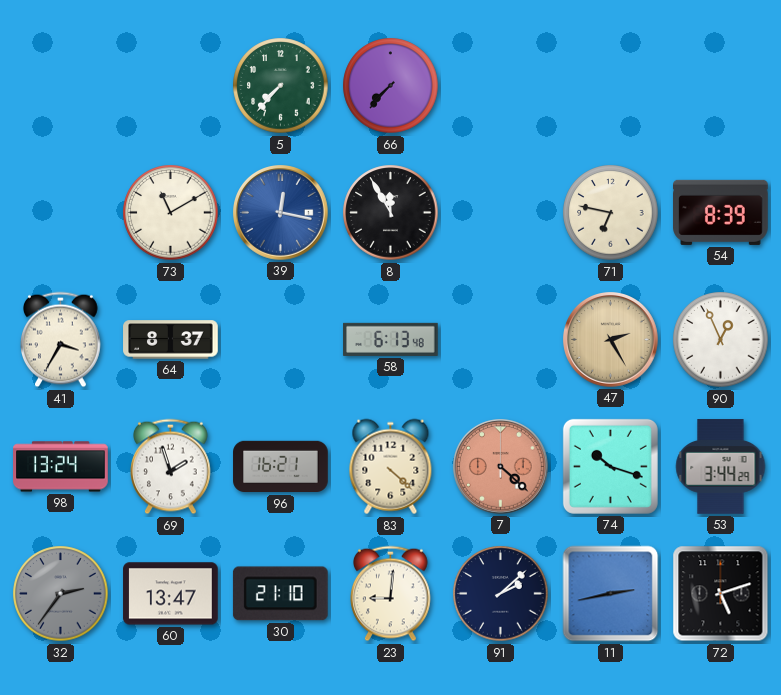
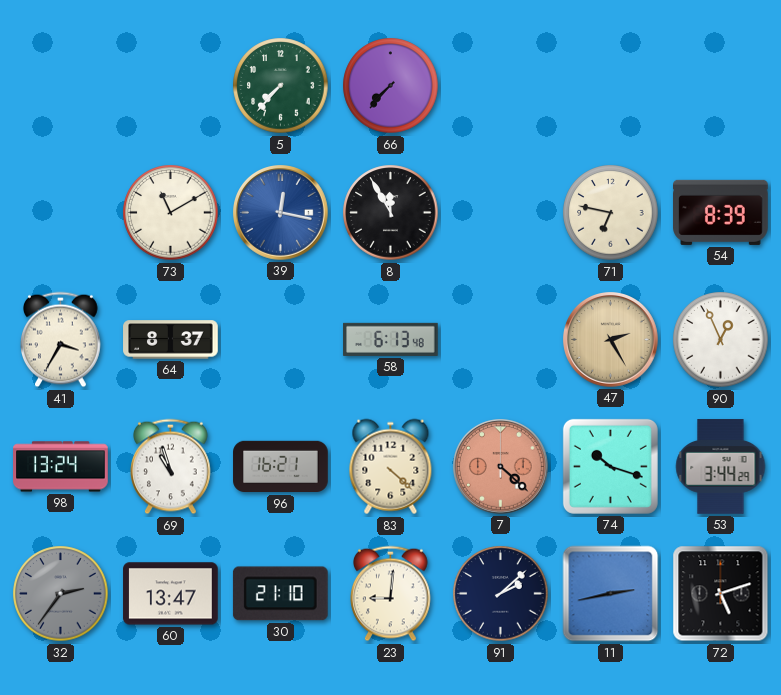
69: 1:57 -> 10:57 (171, 467)
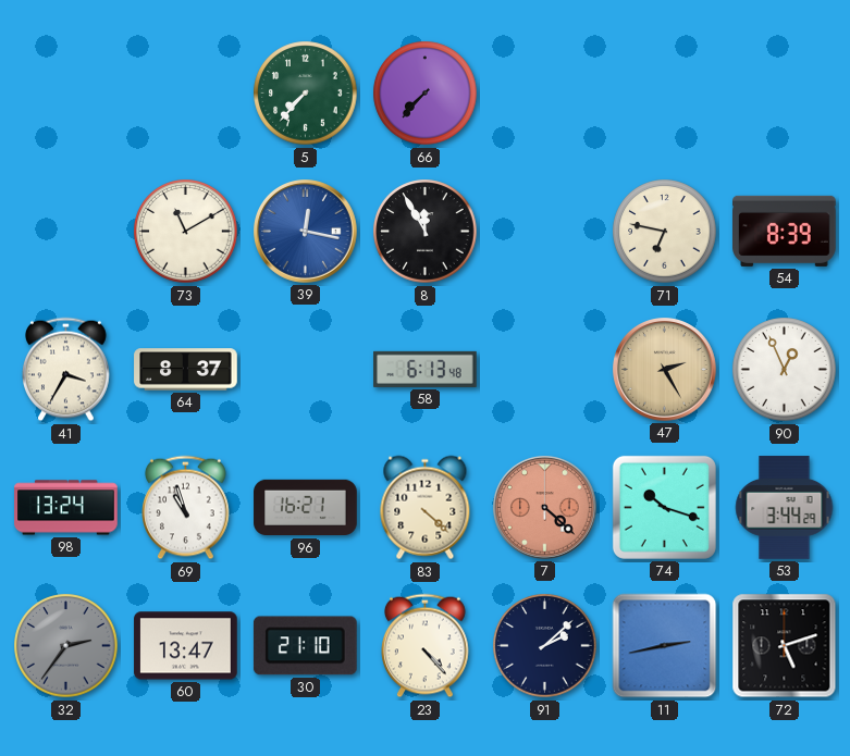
23: 9:01 -> 4:23 (426, 646)
